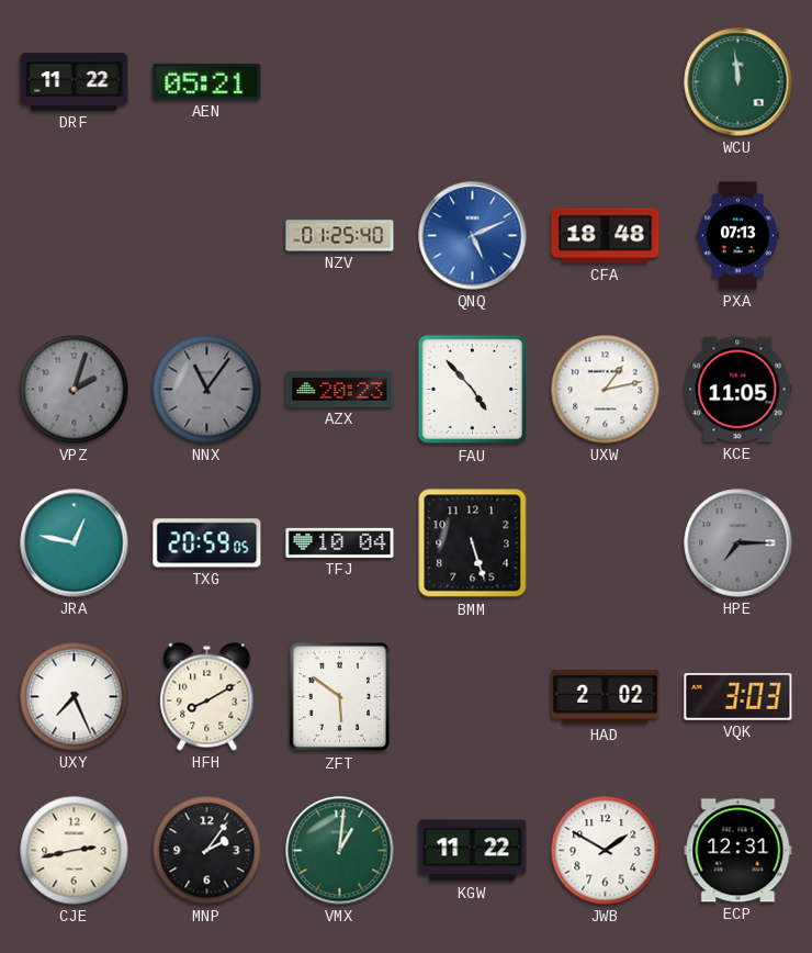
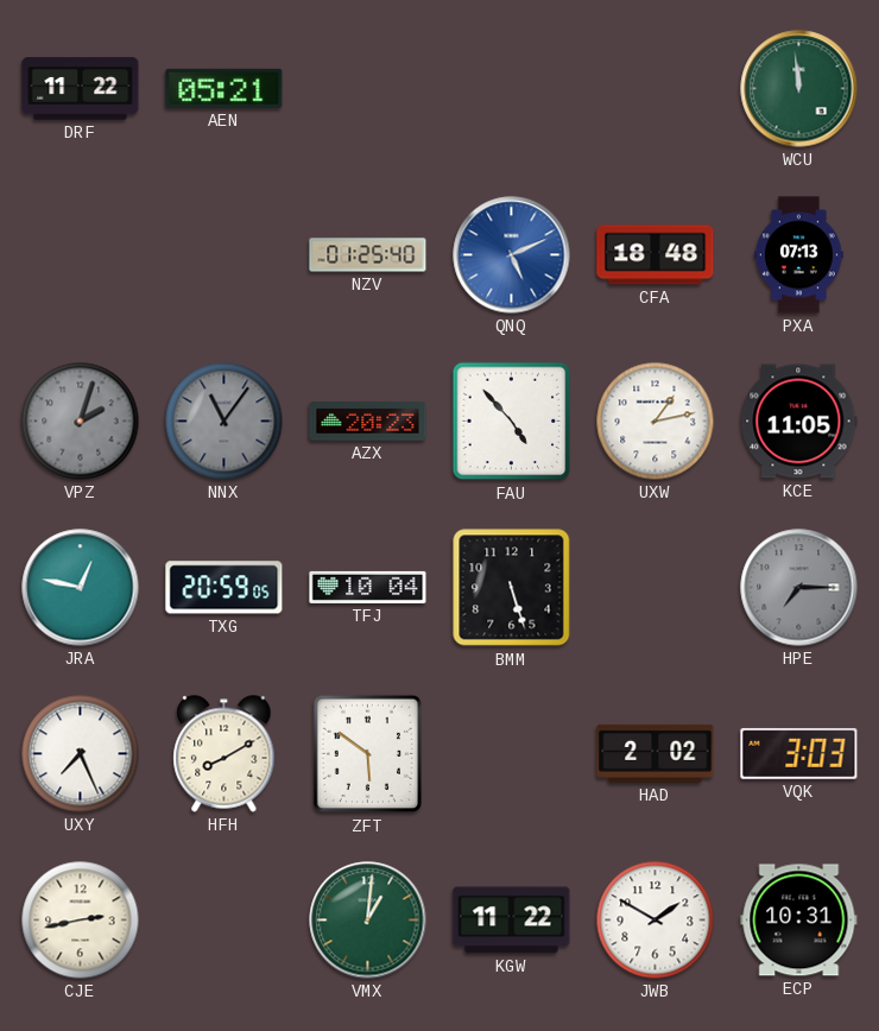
MNP: 2:06 -> none (207, 851)
ECP: 12:31 -> 10:31 (799, 921)
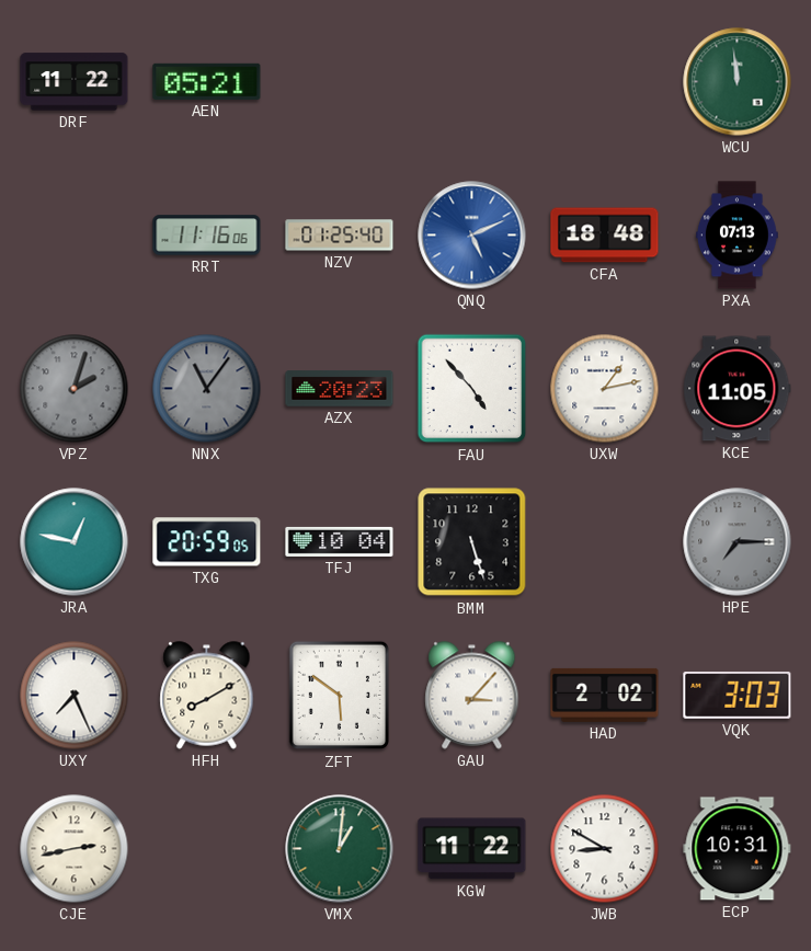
RRT: none -> 11:16 (207, 236)
GAU: none -> 3:07 (472, 696)
JWB: 1:50 -> 8:50 (605, 849)
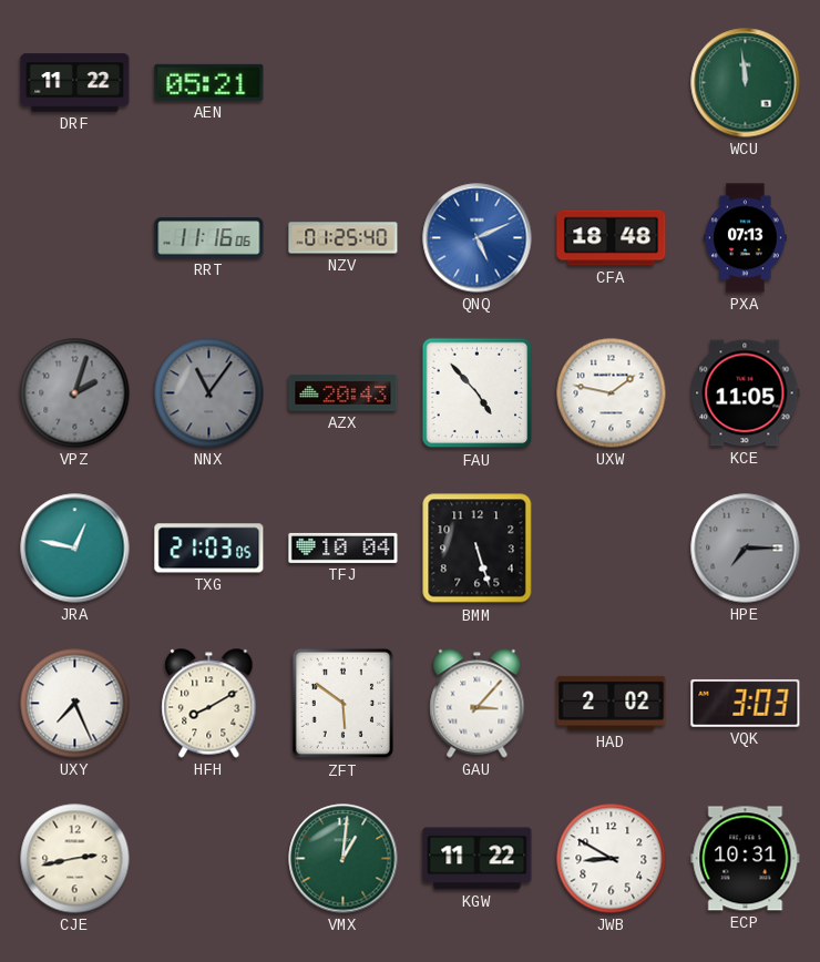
AZX: 20:23 -> 20:43 (344, 393)
UXW: 1:13 -> 1:47 (612, 393)
TXG: 20:59 -> 21:03 (209, 549)
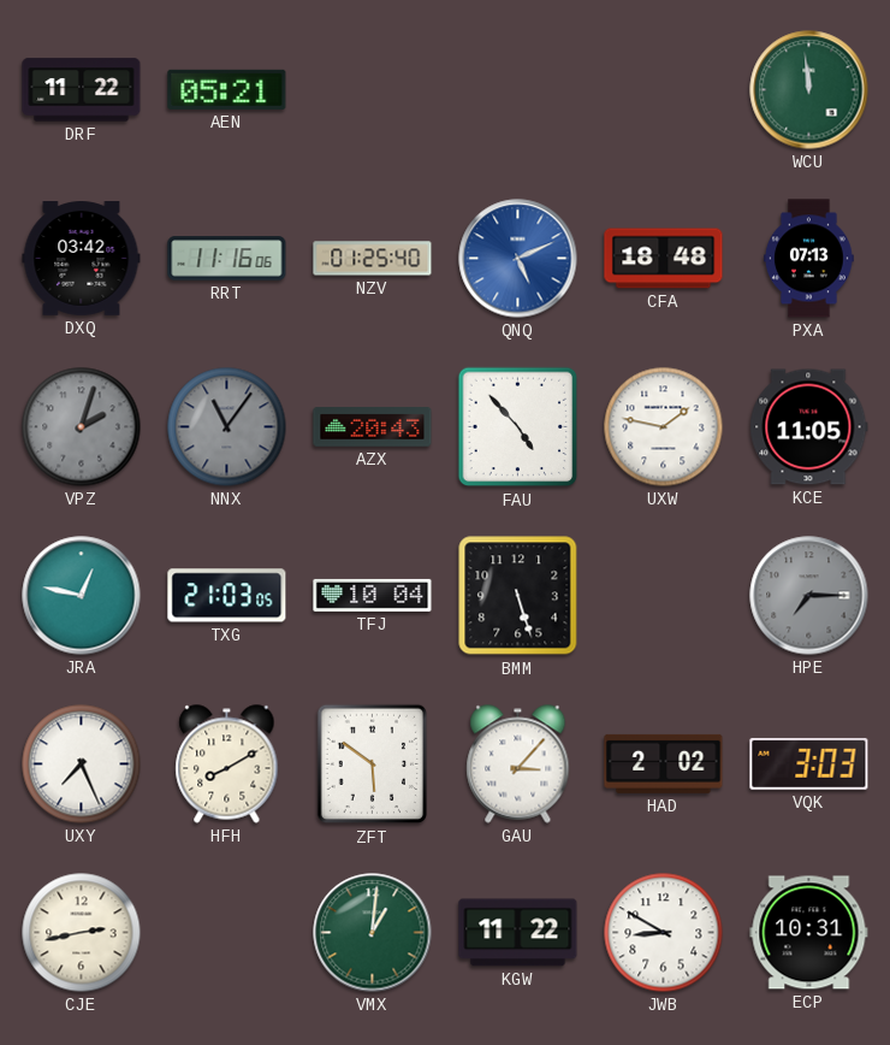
DXQ: none -> 03:42 (82, 259)
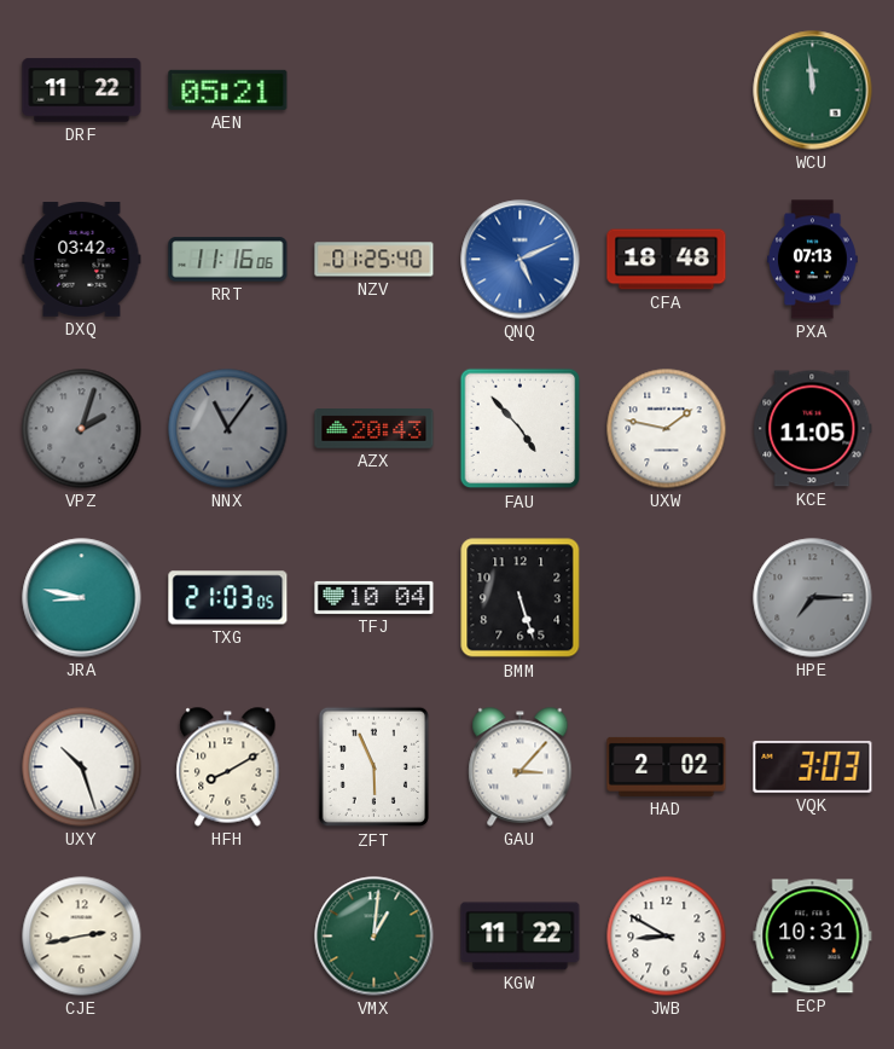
JRA: 12:47 -> 8:47 (82, 598)
UXY: 7:26 -> 10:27 (82, 767)
ZFT: 5:51 -> 5:56 (373, 767)
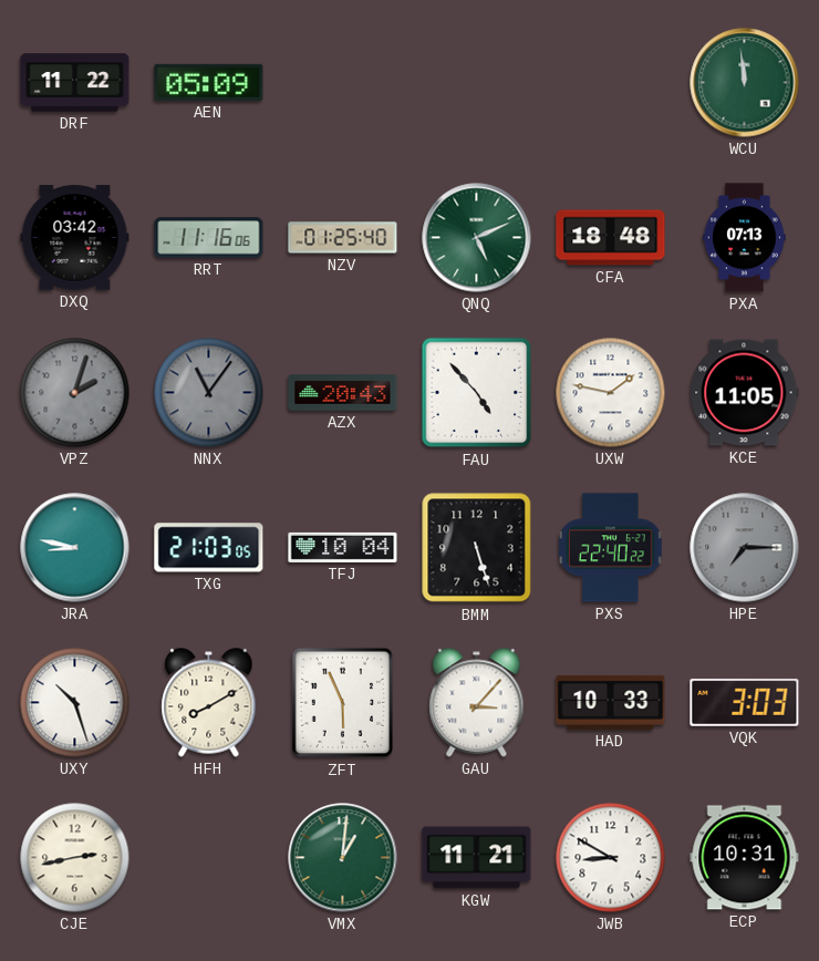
AEN: 05:21 -> 05:09 (209, 82)
QNQ dial: blue -> green (477, 238)
PXS: none -> 22:40 (610, 548)
HAD: 2:02 -> 10:33 (611, 702)
KGW: 11:22 -> 11:21 (477, 858)
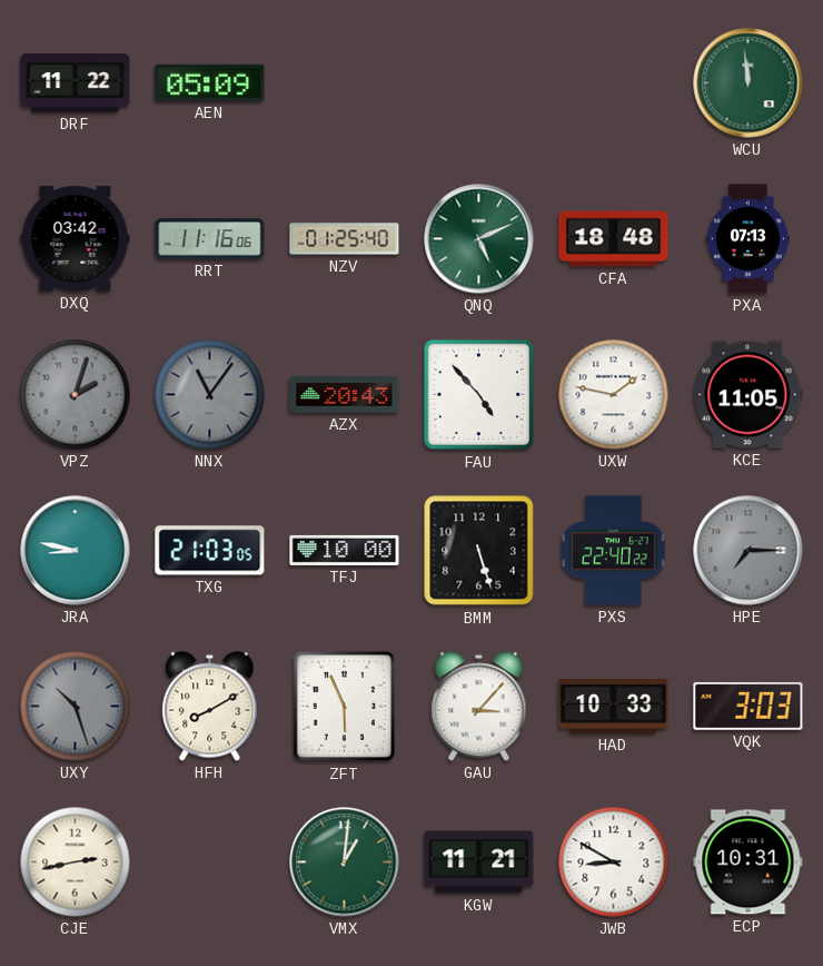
TFJ: 10:04 -> 10:00 (345, 550)
UXY dial: white -> grey (76, 707)
